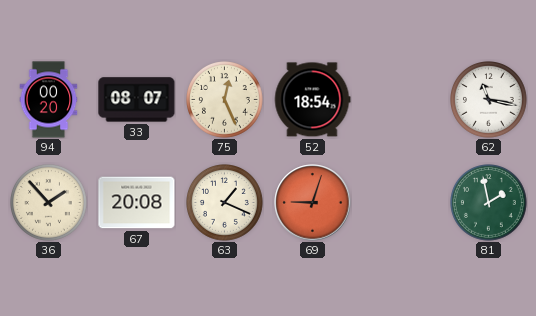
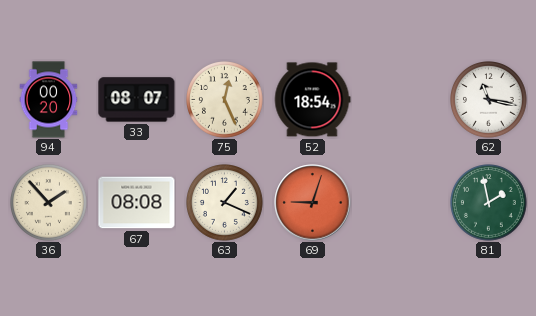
67: 20:08 -> 08:08 (137, 203)
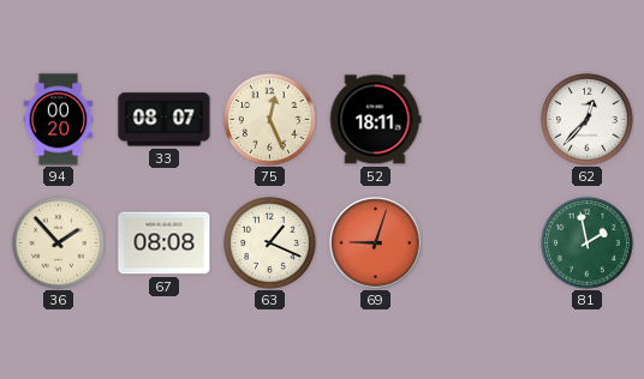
52: 18:54 -> 18:11 (375, 120)
62: 11:17 -> 12:37 (588, 120)
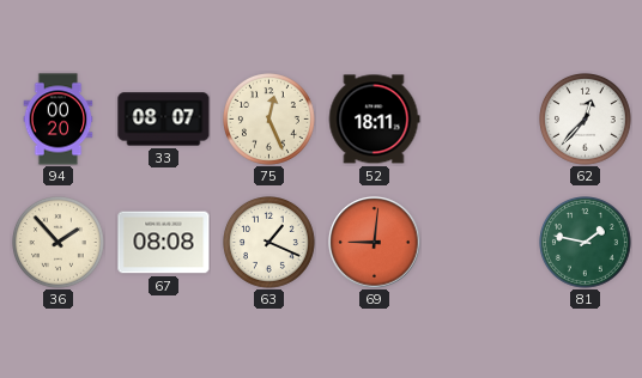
69: 9:03 -> 9:01 (375, 243)
81: 1:58 -> 1:47 (586, 243)
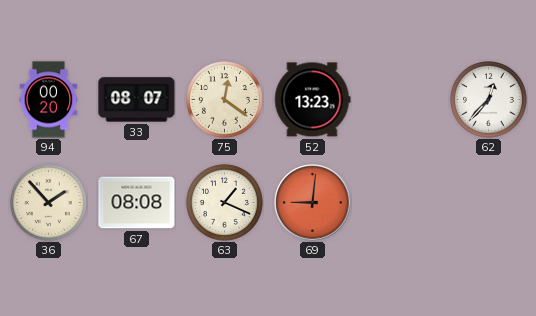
75: 12:26 -> 12:21 (225, 100)
52: 18:11 -> 13:23 (312, 100)
81: 1:47 -> none (586, 243)
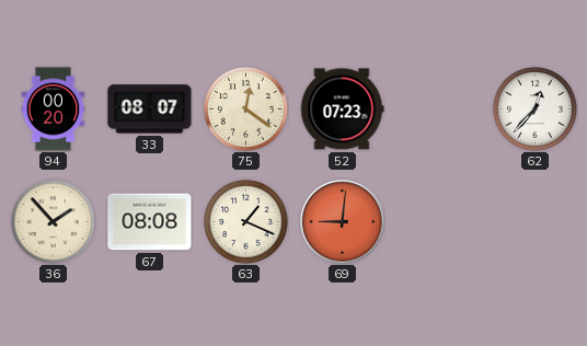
52: 13:23 -> 07:23 (342, 109)
